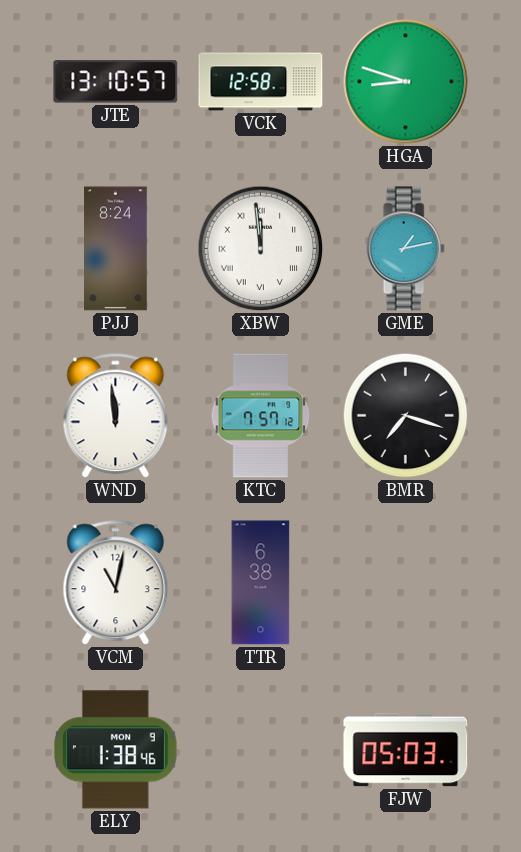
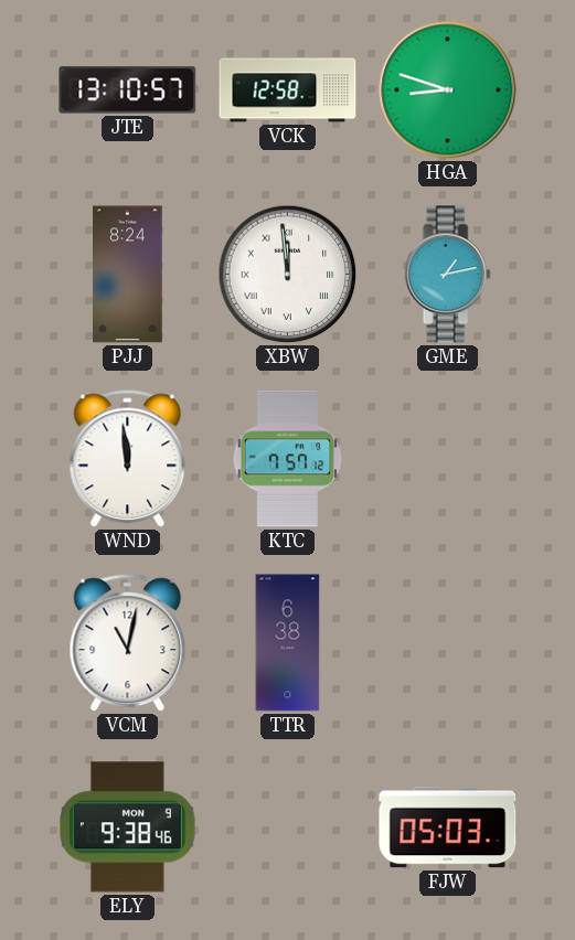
BMR: 7:18 -> none (406, 416)
ELY: 1:38 -> 9:38 (127, 827)
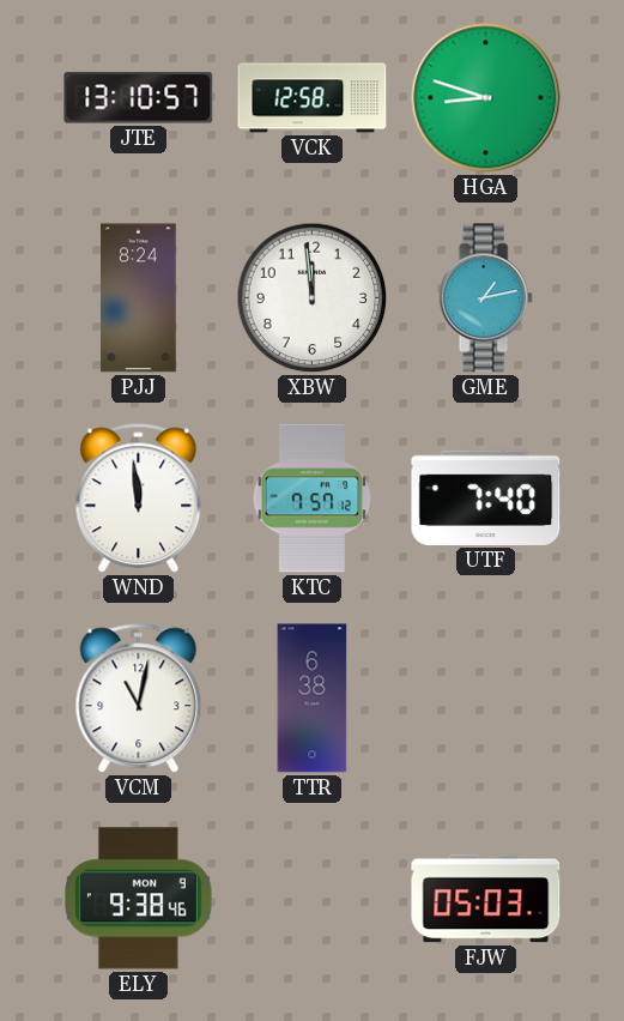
XBW numerals: Roman -> Arabic (313, 298)
UTF: none -> 7:40 (486, 497)
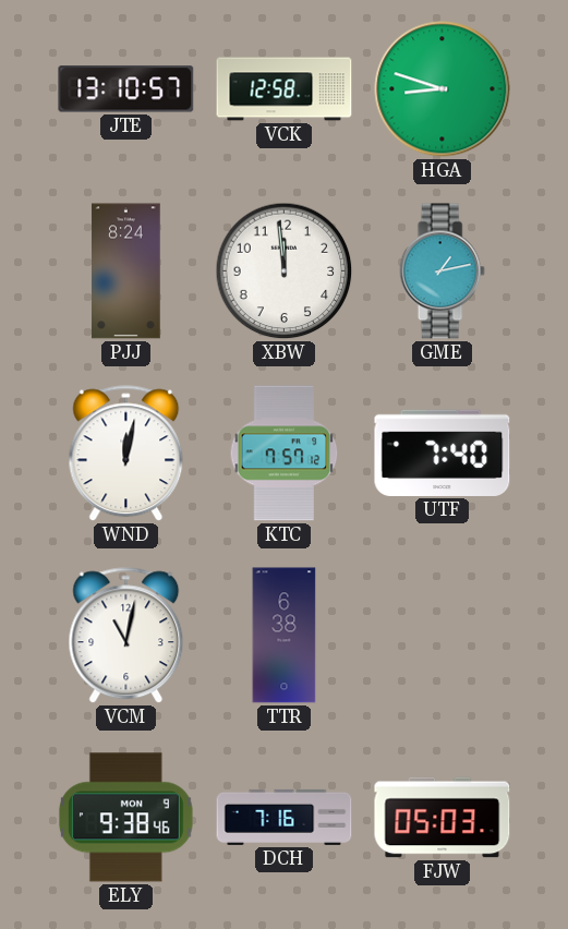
WND: 11:59 -> 12:02 (126, 454)
DCH: none -> 7:16 (285, 817)
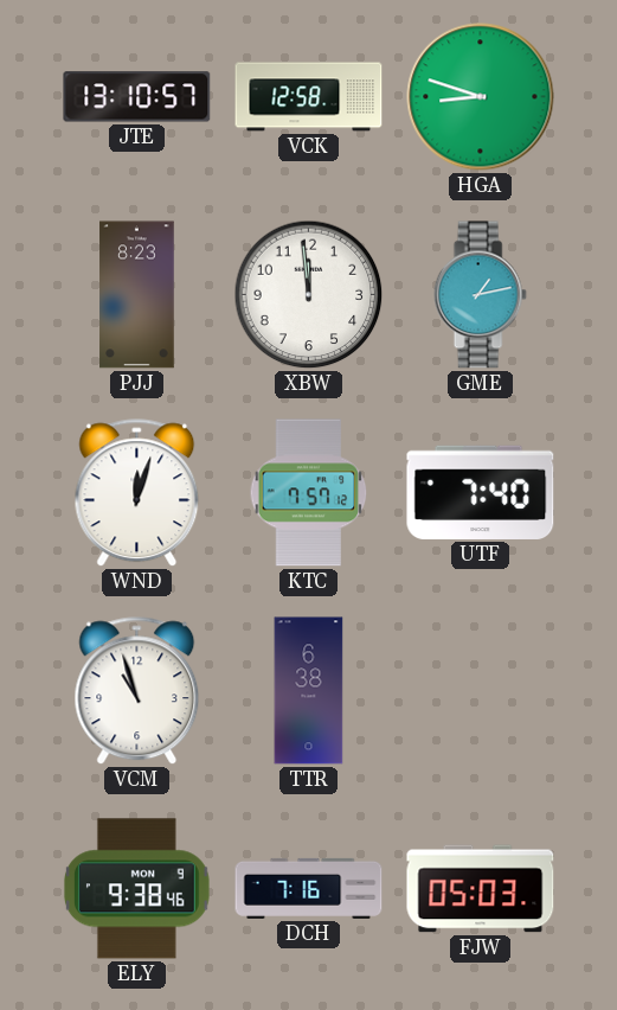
PJJ: 8:24 -> 8:23 (137, 295)
WND: 12:02 -> 12:03 (137, 493)
VCM: 11:02 -> 10:57 (137, 691)
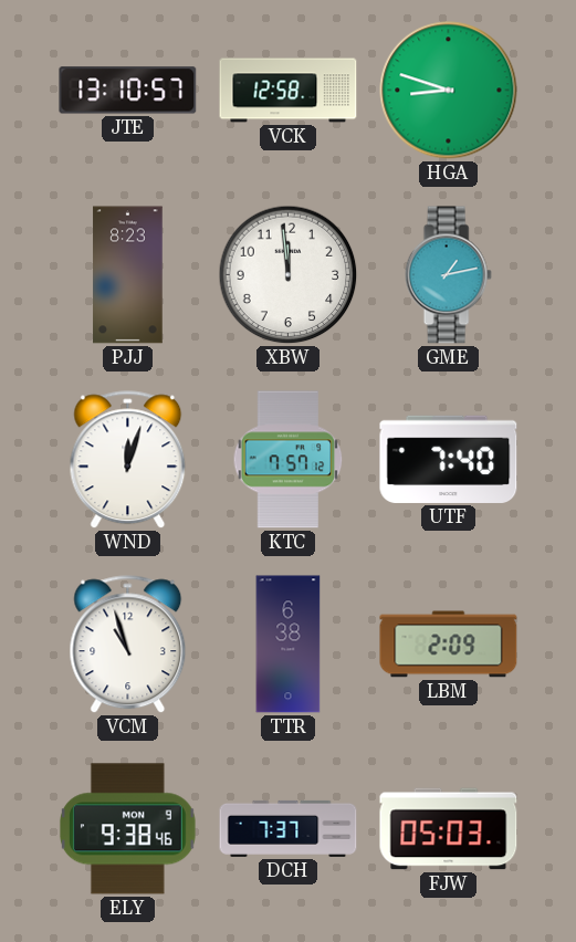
LBM: none -> 2:09 (449, 645)
DCH: 7:16 -> 7:37 (289, 828)
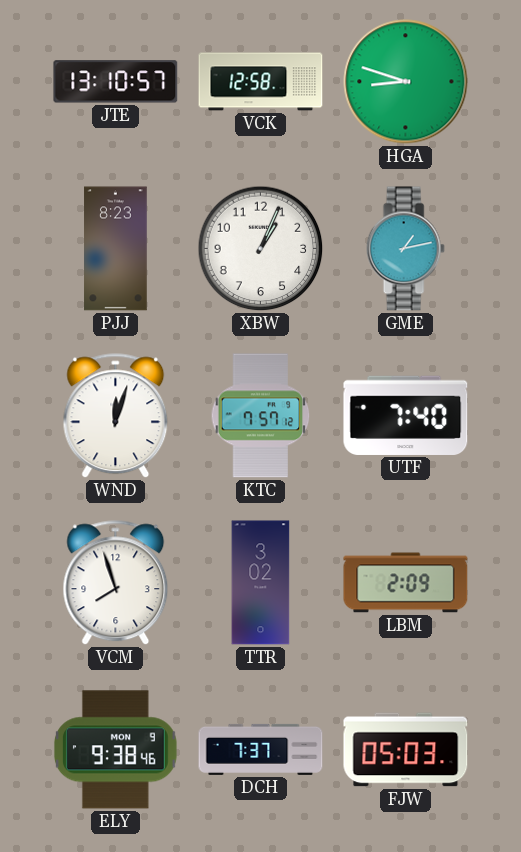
XBW: 11:59 -> 1:04 (261, 249)
VCM: 10:57 -> 7:57 (116, 583)
TTR: 6:38 -> 3:02 (261, 583)
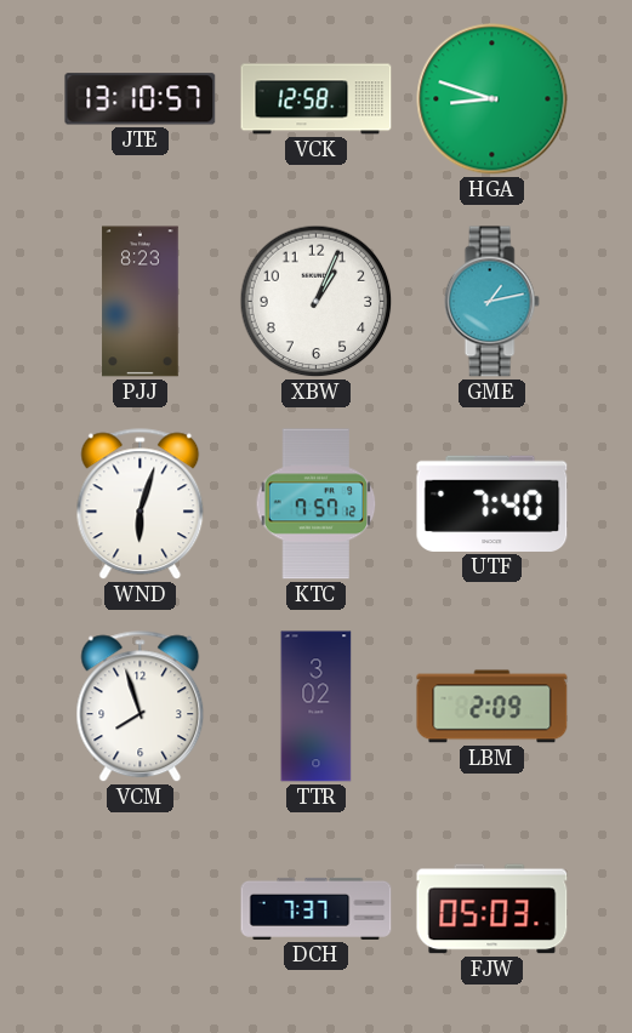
WND: 12:03 -> 6:03 (141, 504)
ELY: 9:38 -> none (115, 750)
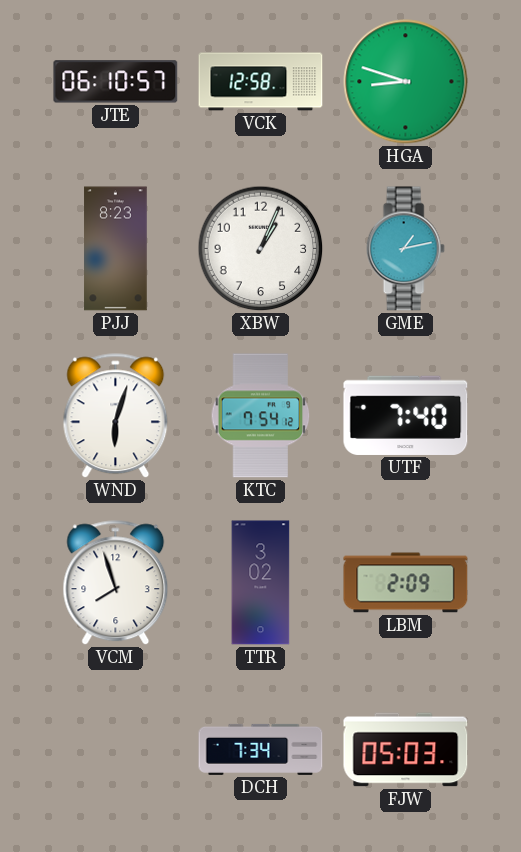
JTE: 13:10 -> 06:10 (116, 82)
KTC: 7:57 -> 7:54 (261, 416)
DCH: 7:37 -> 7:34 (261, 749)
